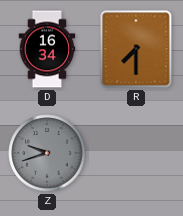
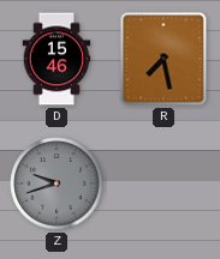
D: 16:34 -> 15:46 (57, 59)
R: 7:30 -> 7:28 (163, 59)
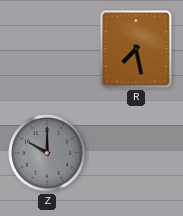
D: 15:46 -> none (57, 59)
Z: 9:42 -> 10:00 (47, 153)
